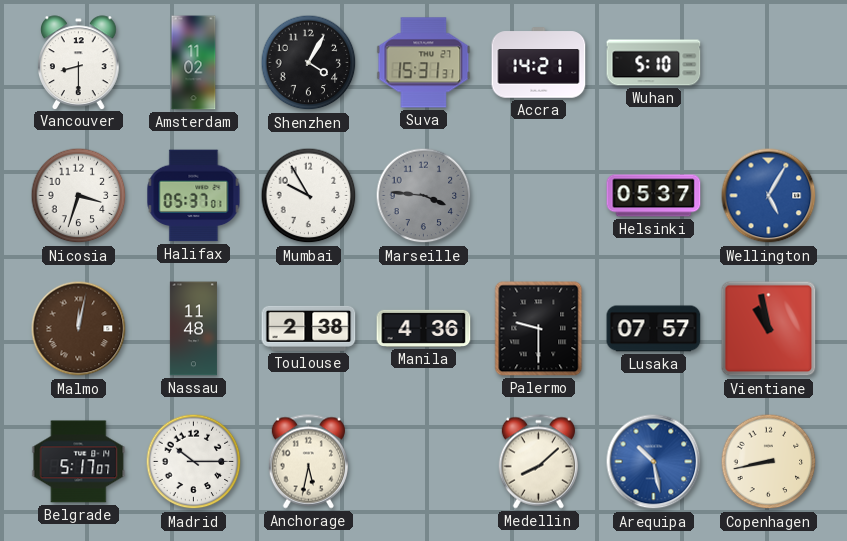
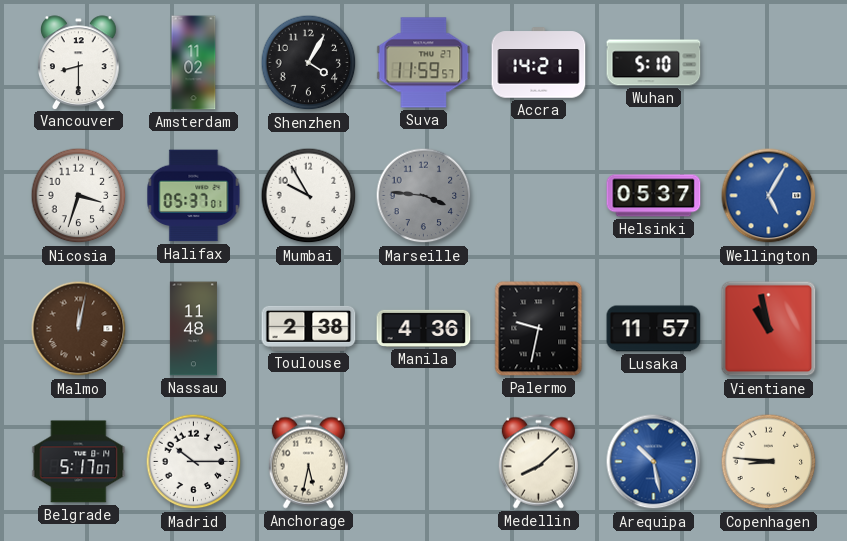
Suva: 15:31 -> 11:59 (424, 63)
Palermo: 9:30 -> 9:32 (539, 329)
Lusaka: 07:57 -> 11:57 (654, 329)
Copenhagen: 8:43 -> 8:46 (769, 462)
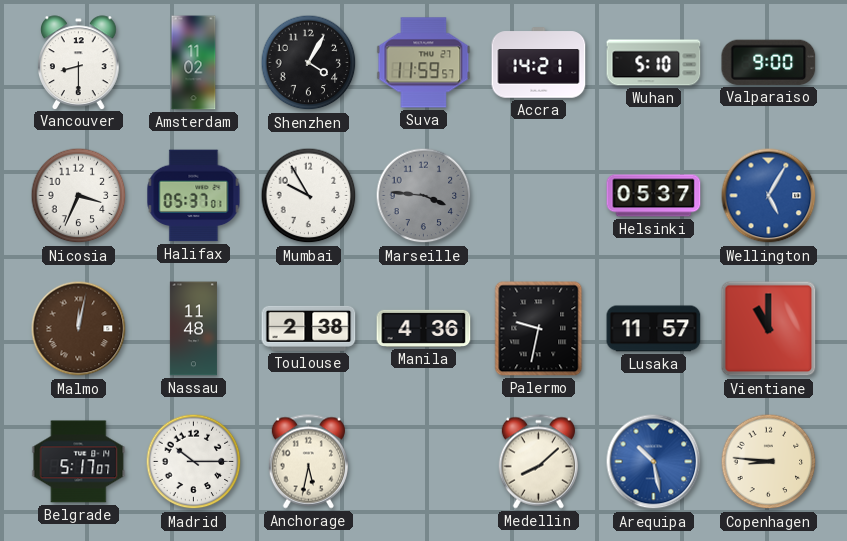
Valparaiso: none -> 9:00 (769, 62)
Nicosia: 3:33 -> 3:34 (79, 196)
Vientiane: 10:58 -> 11:00 (769, 329)
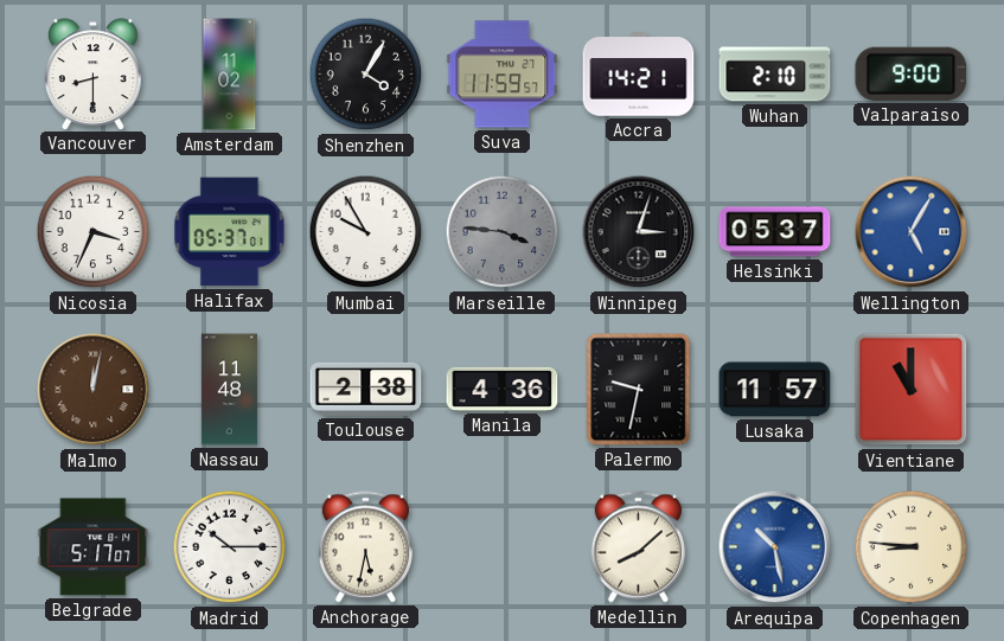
Wuhan: 5:10 -> 2:10 (775, 75)
Winnipeg: none -> 3:03 (639, 232)
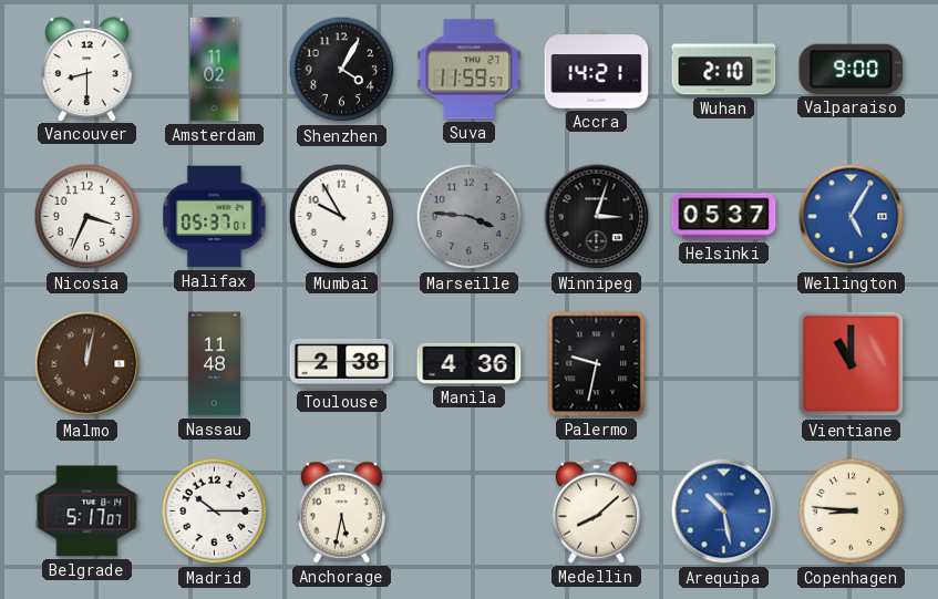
Lusaka: 11:57 -> none (775, 390)
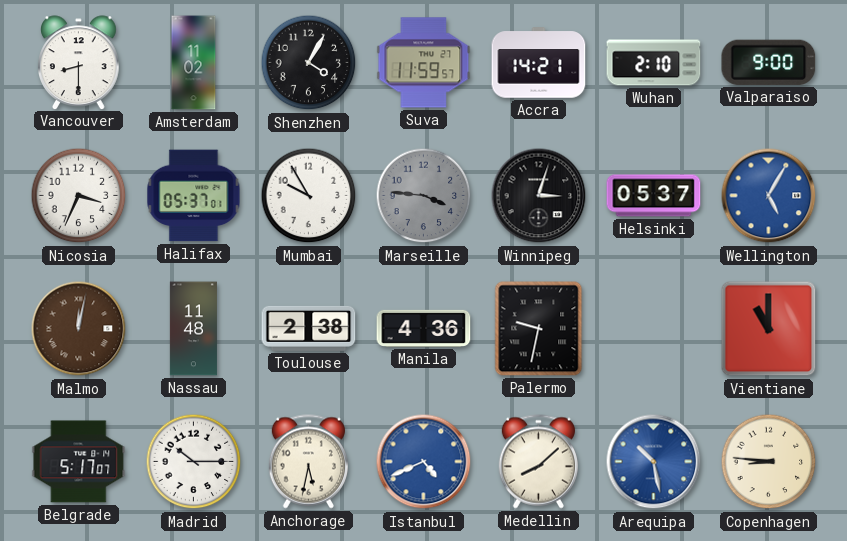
Istanbul: none -> 4:41 (424, 462)
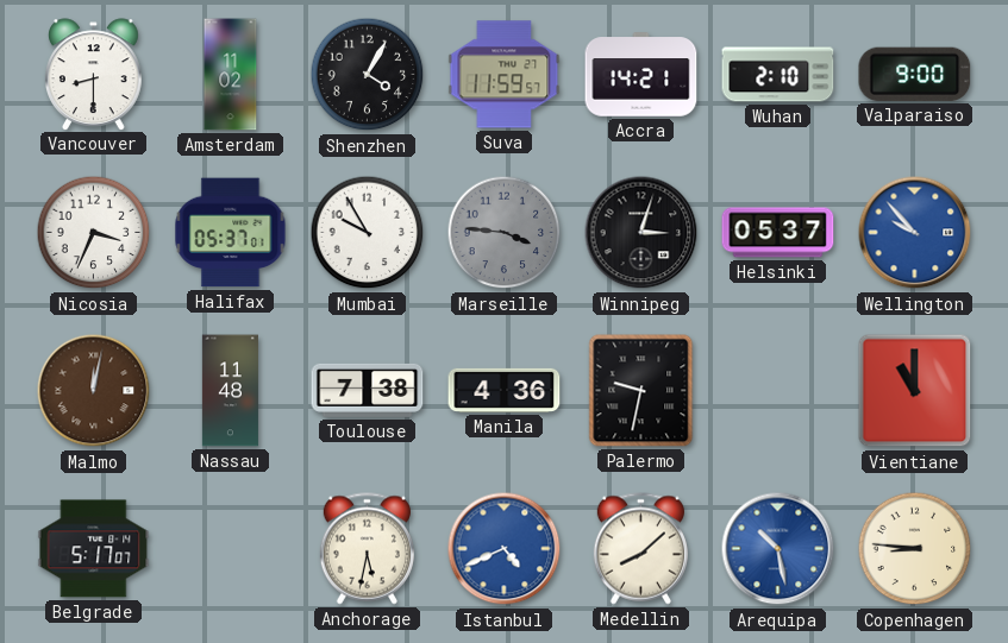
Wellington: 5:05 -> 9:53 (915, 233)
Toulouse: 2:38 -> 7:38 (368, 390)
Madrid: 10:15 -> none (194, 462)
